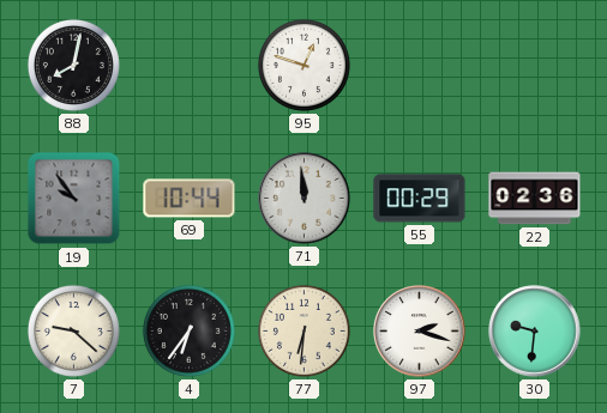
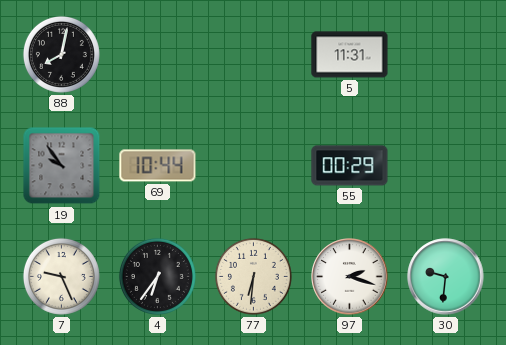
95: 12:48 -> none (303, 65)
5: none -> 11:31 (350, 55)
71: 11:59 -> none (305, 199)
22: 02:36 -> none (535, 199)
7: 9:22 -> 9:26 (61, 276)
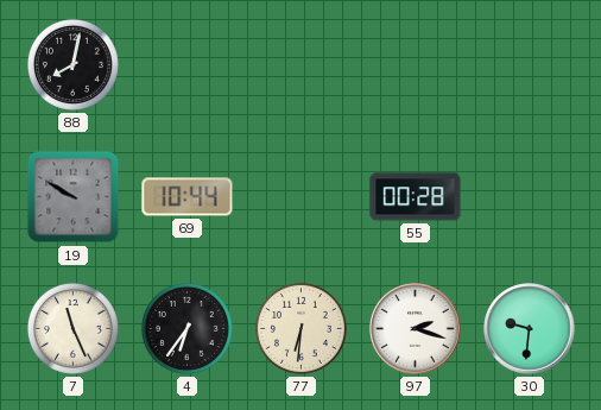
5: 11:31 -> none (350, 55)
19: 9:54 -> 9:50 (74, 197)
55: 00:29 -> 00:28 (416, 197)
7: 9:26 -> 11:26 (72, 328)
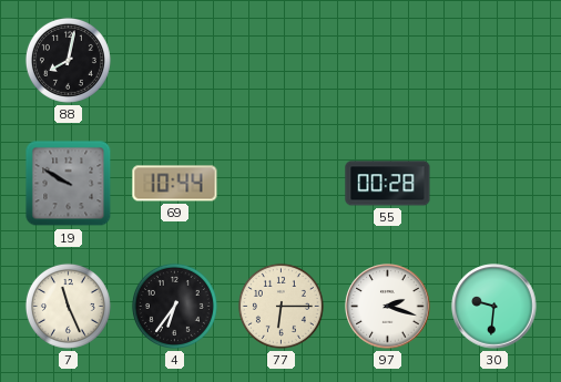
77: 6:31 -> 6:15 (280, 306)
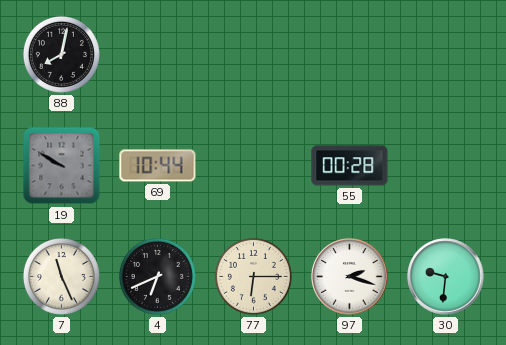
4: 6:36 -> 6:41 (157, 276)
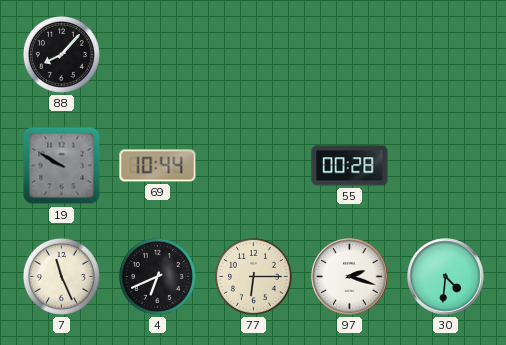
88: 8:02 -> 8:07 (61, 54)
30: 9:31 -> 4:31 (446, 277)
